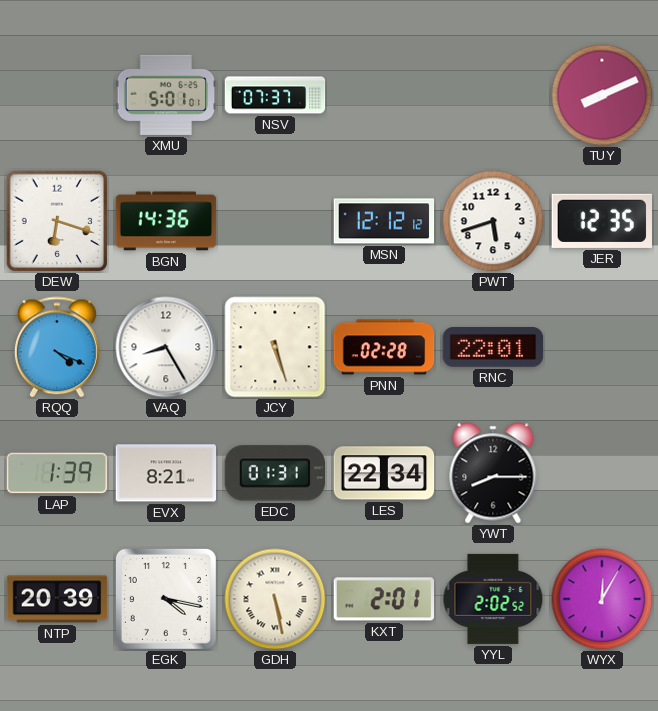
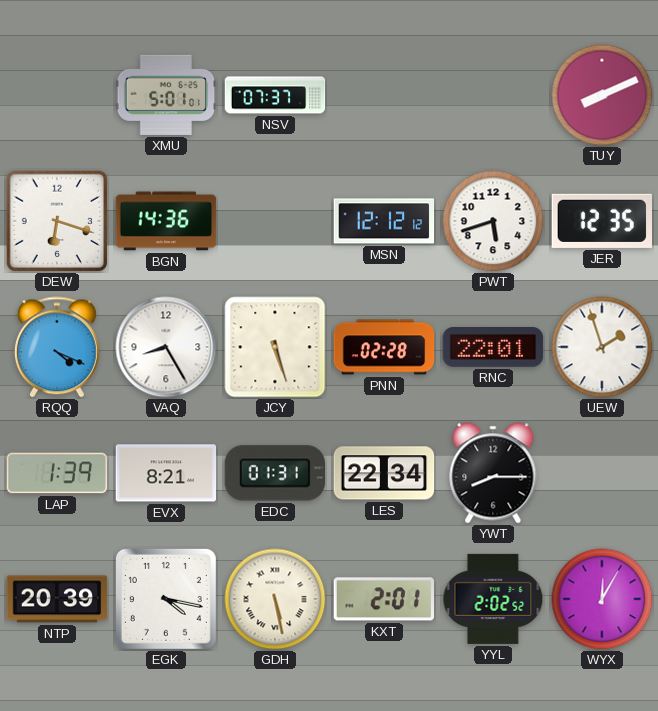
UEW: none -> 1:57 (602, 347)
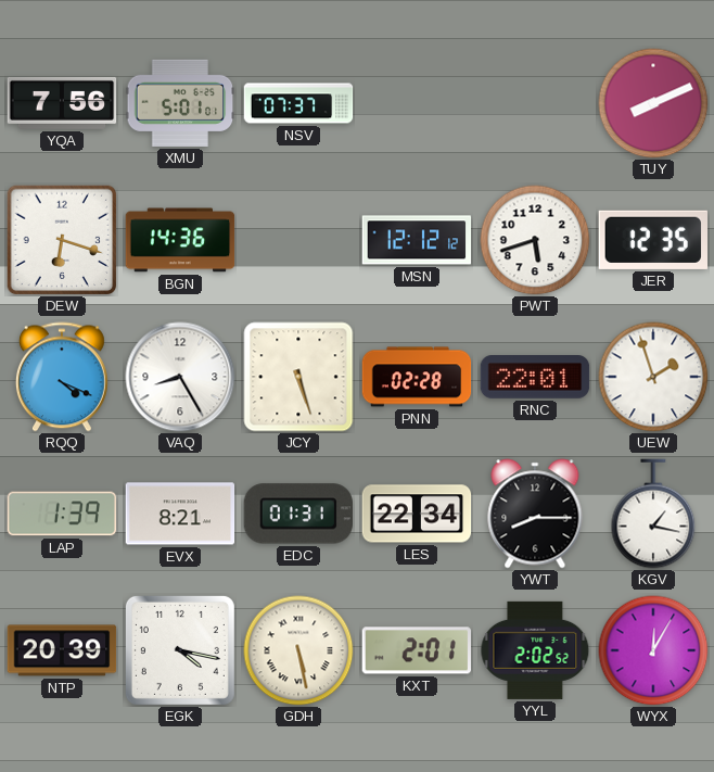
YQA: none -> 7:56 (62, 103)
KGV: none -> 1:17 (653, 514)
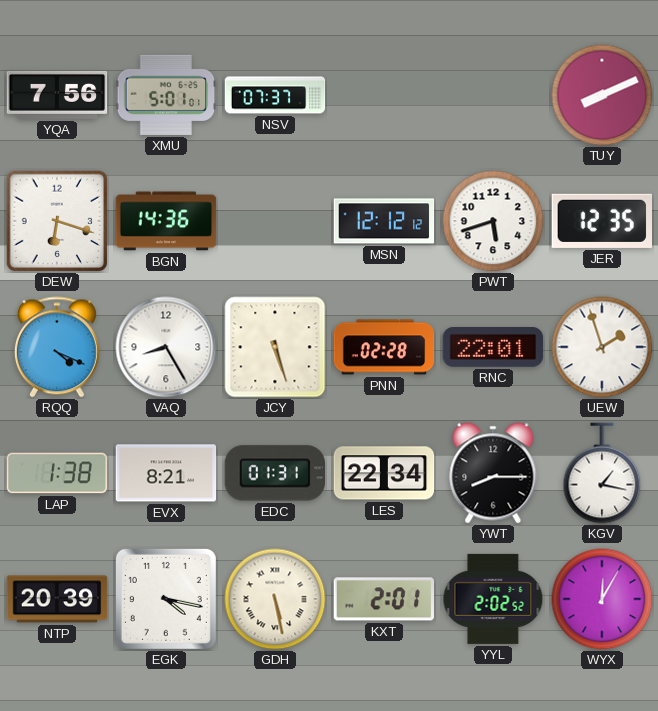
LAP: 1:39 -> 1:38 (57, 473)
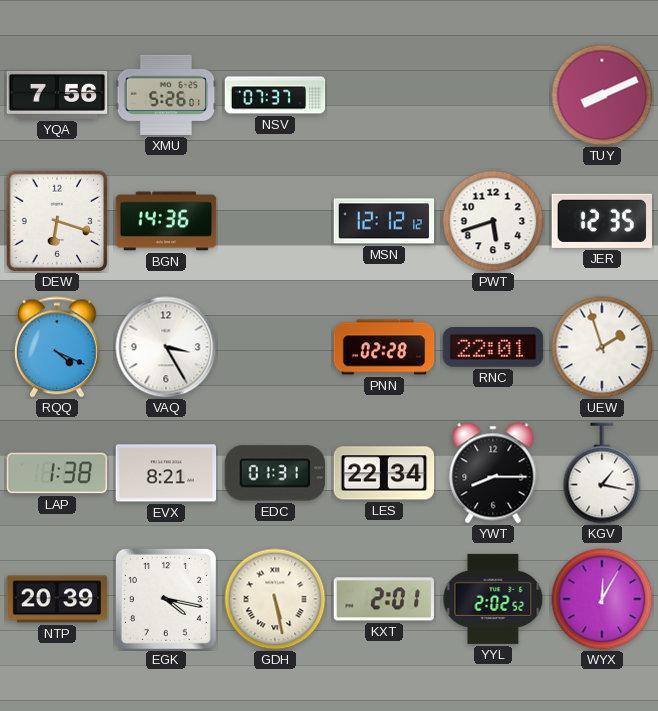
XMU: 5:01 -> 5:26 (166, 95)
VAQ: 8:25 -> 3:25 (166, 347)
JCY: 5:27 -> none (275, 347)
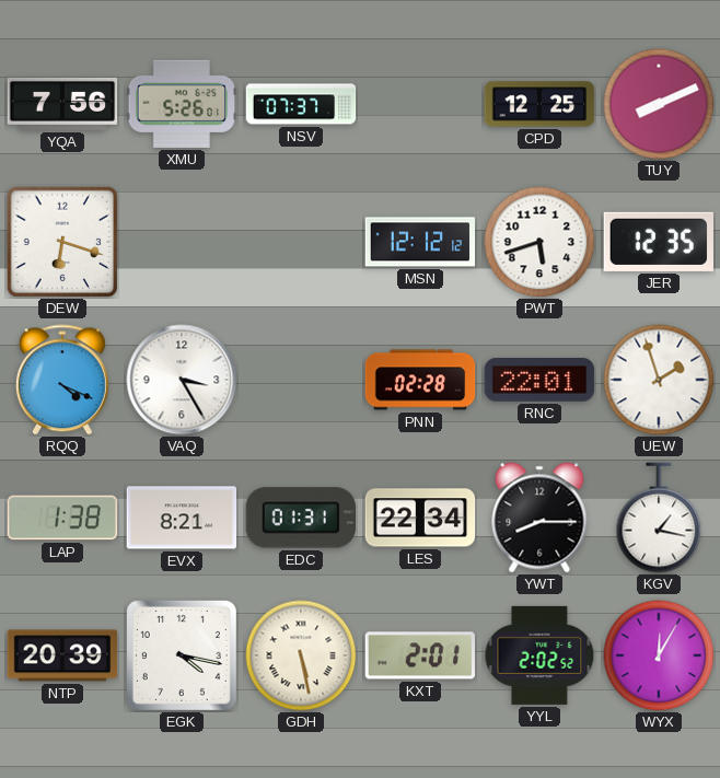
CPD: none -> 12:25 (539, 104)
BGN: 14:36 -> none (166, 221)
